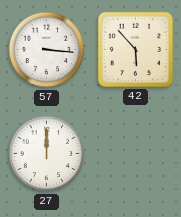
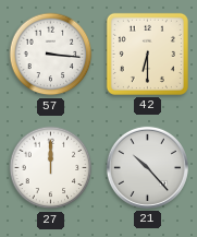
42: 5:53 -> 6:30 (147, 54)
21: none -> 10:23 (147, 167)
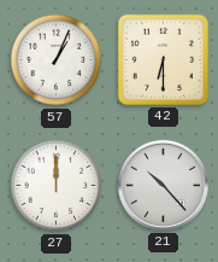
57: 3:16 -> 1:04 (57, 60)
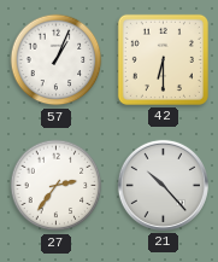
27: 12:00 -> 2:36 (57, 186)
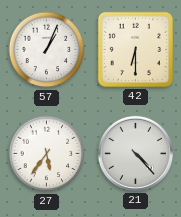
27: 2:36 -> 5:36 (47, 154)
21: 10:23 -> 4:23 (135, 153)
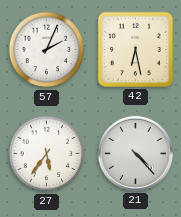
57: 1:04 -> 2:04 (47, 50)
42: 6:30 -> 6:28 (135, 49)
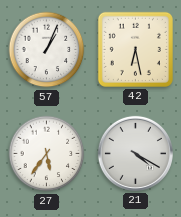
57: 2:04 -> 1:04 (47, 50)
21: 4:23 -> 4:20 (135, 153)
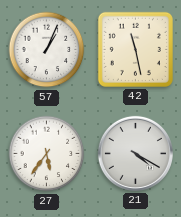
42: 6:28 -> 11:28 (135, 49)
